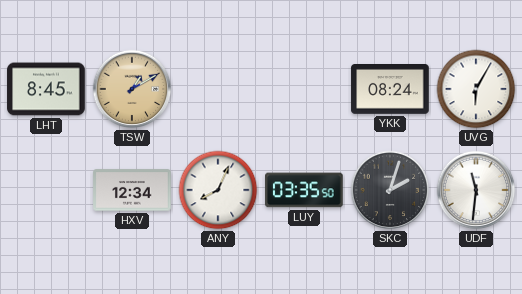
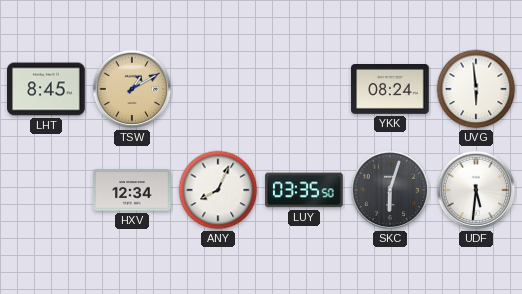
UVG: 6:05 -> 5:59 (476, 89)
SKC: 2:03 -> 6:03 (390, 190)
UDF: 11:31 -> 5:31 (476, 190)
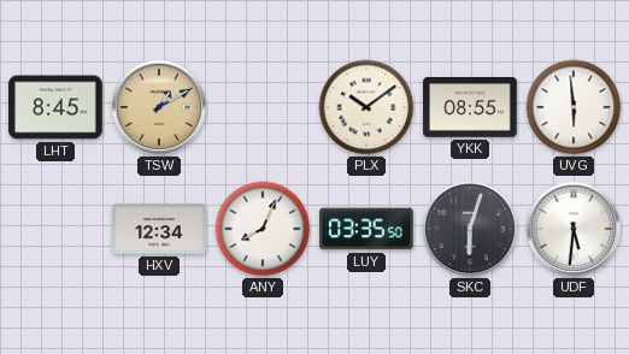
PLX: none -> 10:09 (366, 107)
YKK: 08:24 -> 08:55 (470, 108)
